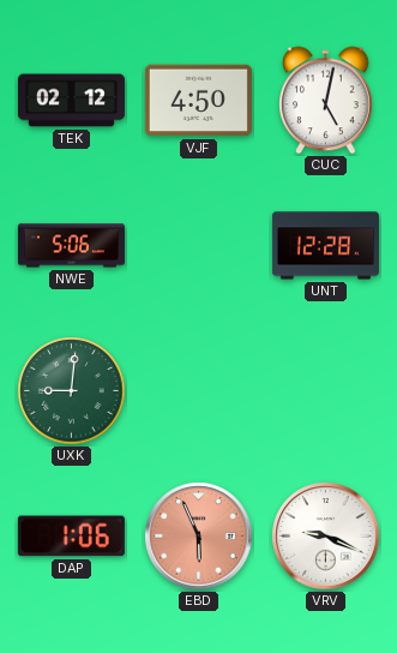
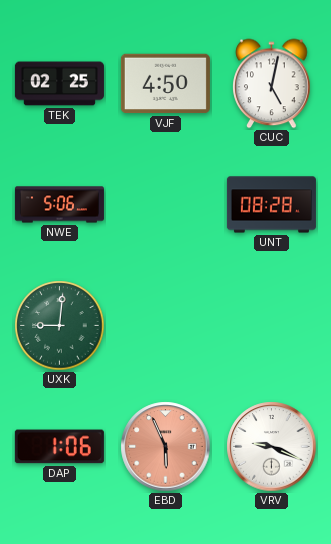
TEK: 02:12 -> 02:25 (59, 84)
UNT: 12:28 -> 08:28 (271, 205)
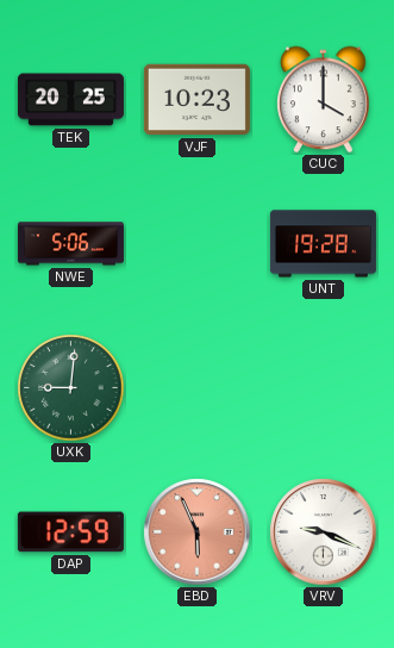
TEK: 02:25 -> 20:25 (70, 100)
VJF: 4:50 -> 10:23 (196, 100)
CUC: 5:02 -> 4:00 (324, 100)
UNT: 08:28 -> 19:28 (323, 244)
DAP: 1:06 -> 12:59 (70, 532)
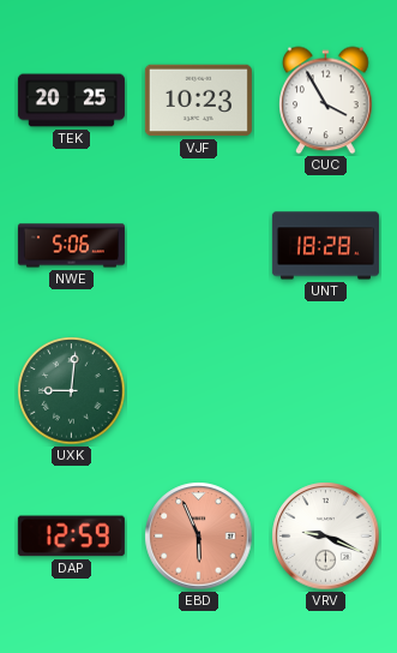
CUC: 4:00 -> 3:55 (326, 101)
UNT: 19:28 -> 18:28 (325, 246)
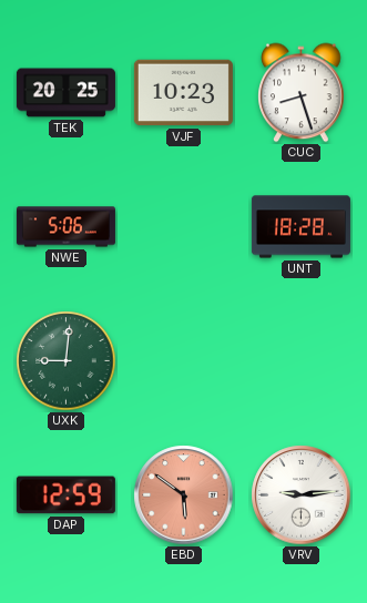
CUC: 3:55 -> 8:27 (302, 93)
EBD: 5:56 -> 5:51 (184, 495)
VRV: 9:19 -> 9:14 (302, 495)
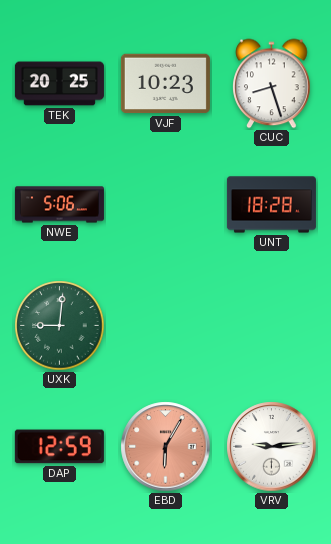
EBD: 5:51 -> 6:05 (166, 447)
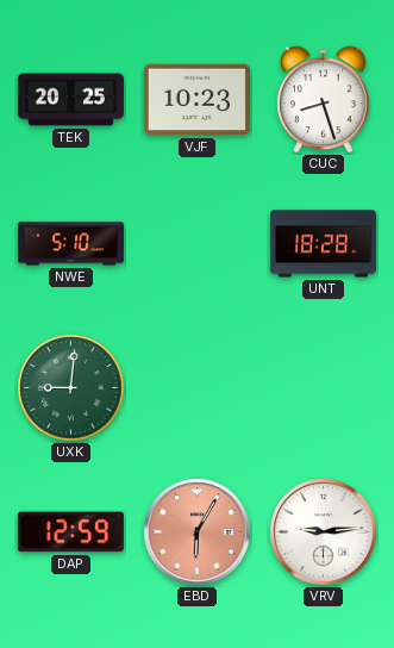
NWE: 5:06 -> 5:10 (70, 244)
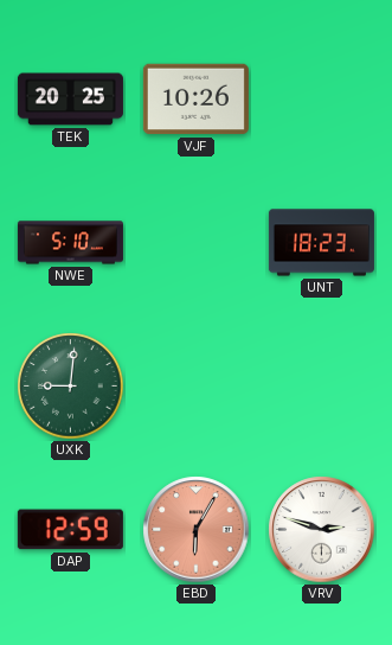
VJF: 10:23 -> 10:26 (195, 100)
CUC: 8:27 -> none (324, 100)
UNT: 18:28 -> 18:23 (321, 243)
VRV: 9:14 -> 2:48 (322, 530)
